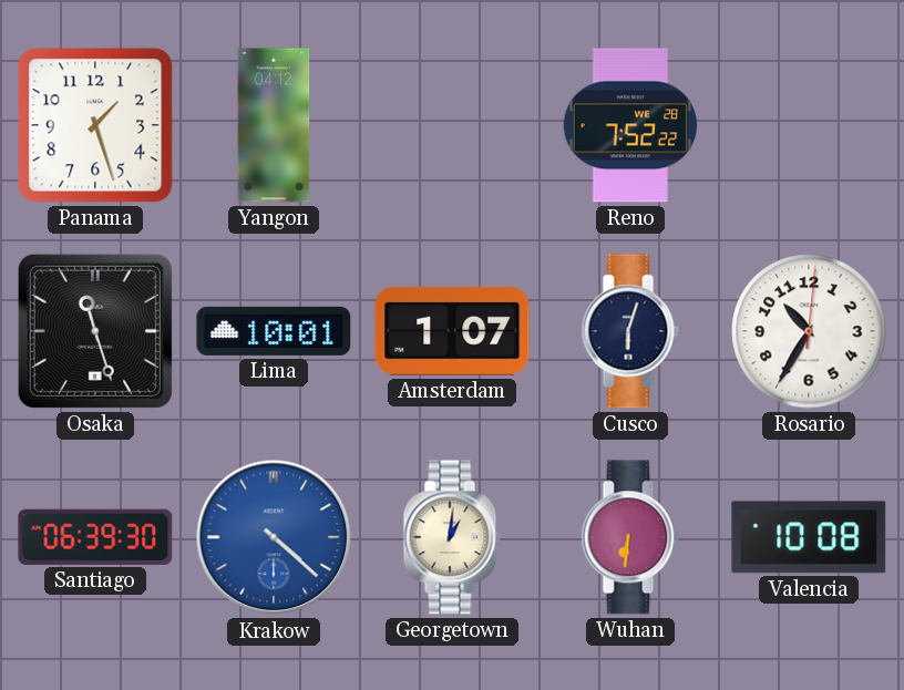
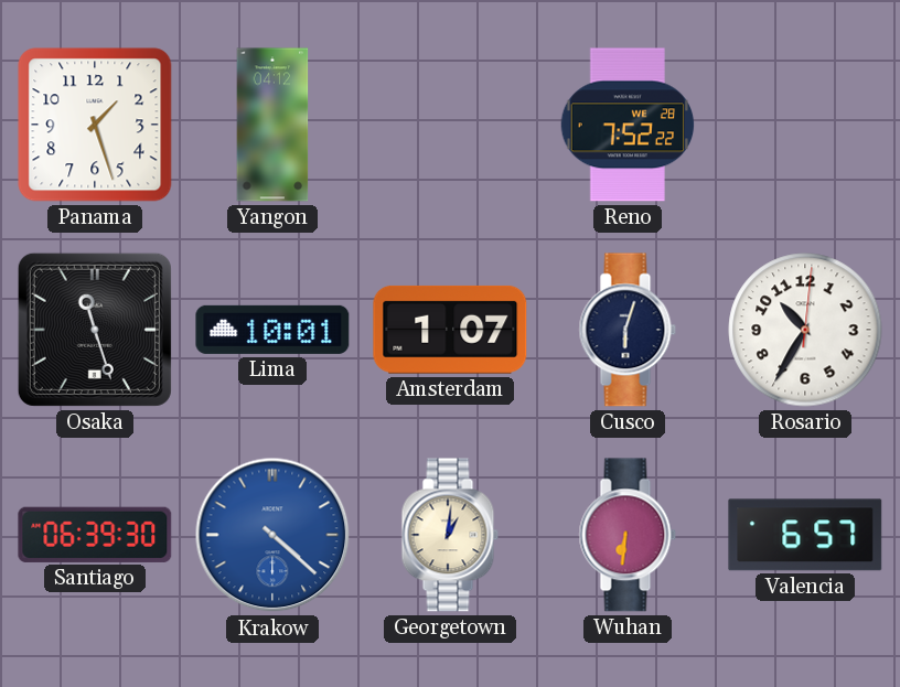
Valencia: 10:08 -> 6:57 (805, 535)
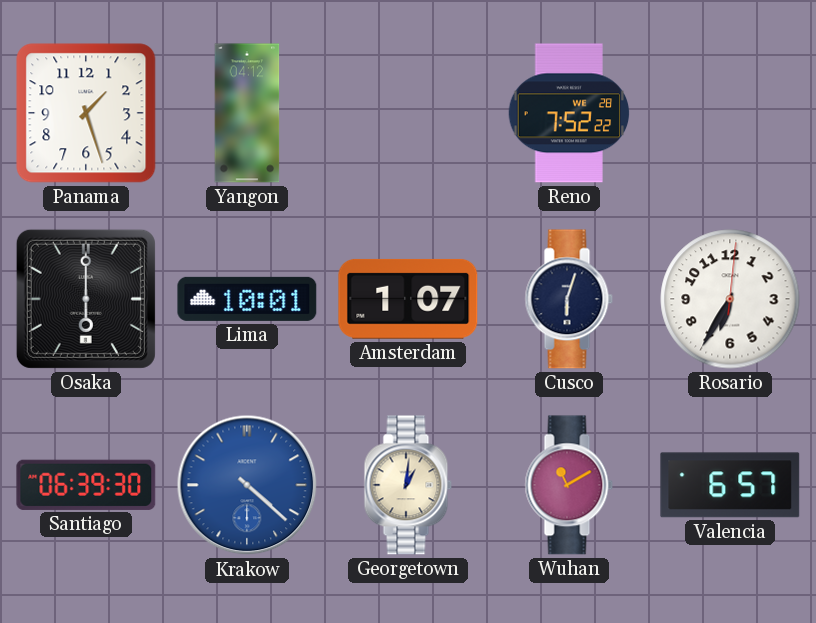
Osaka: 11:27 -> 6:00 (86, 299)
Rosario: 10:35 -> 6:35 (730, 299)
Wuhan: 6:31 -> 11:10 (569, 485)
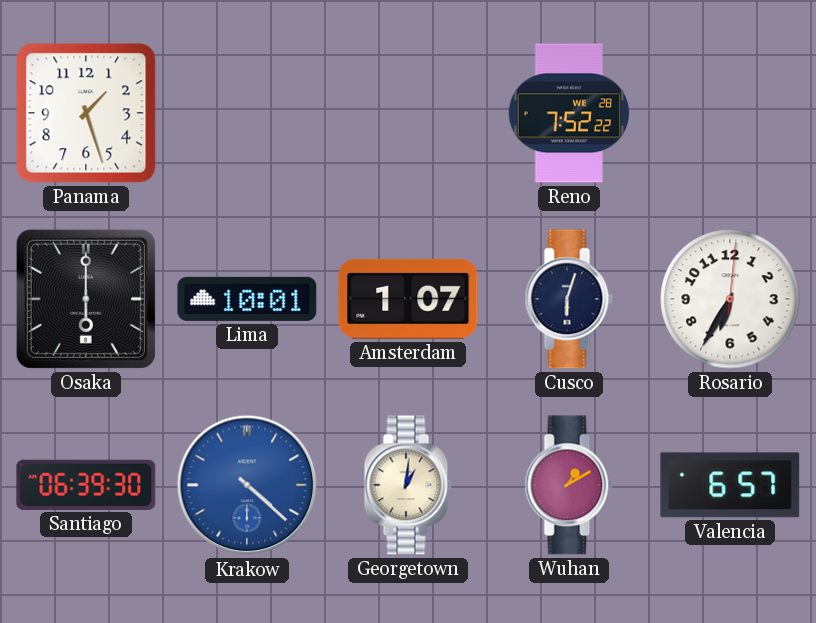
Yangon: 04:12 -> none (247, 113)
Wuhan: 11:10 -> 1:10 (569, 485)
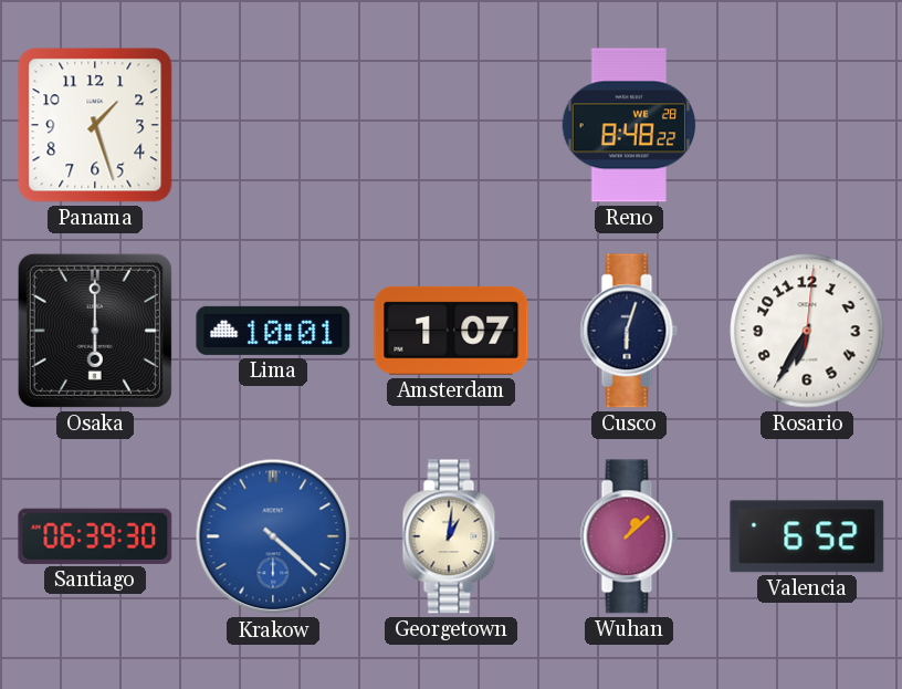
Reno: 7:52 -> 8:48 (629, 125)
Wuhan: 1:10 -> 1:08 (629, 536)
Valencia: 6:57 -> 6:52 (807, 536)
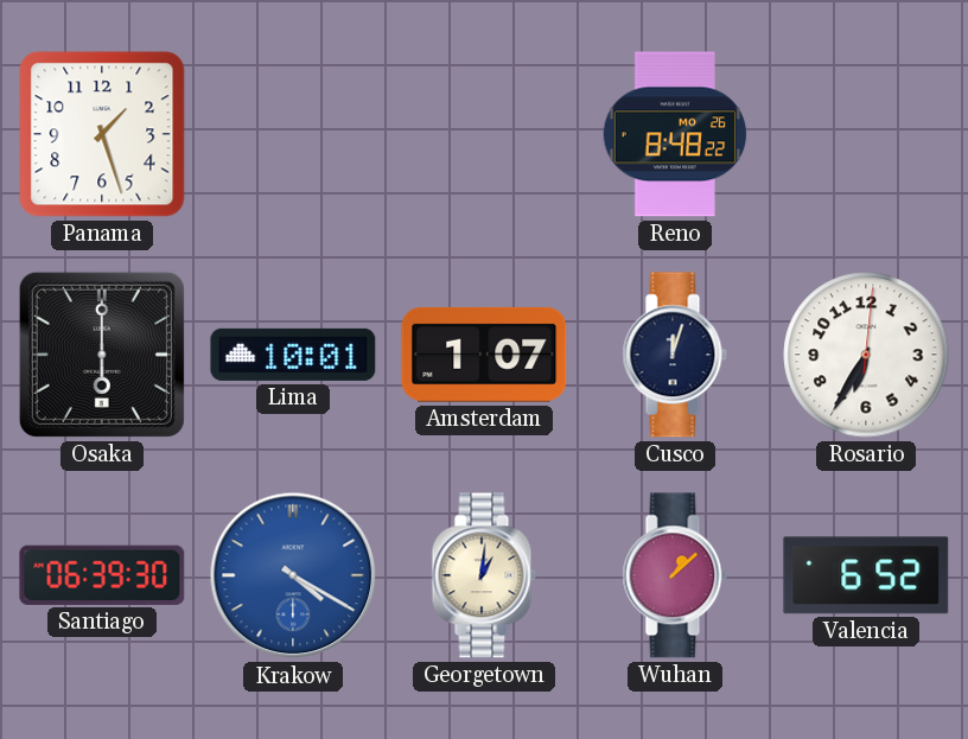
Reno date: WE 28 -> MO 26 (675, 134)
Cusco: 6:03 -> 12:03 (675, 355)
Krakow: 4:22 -> 4:20 (293, 575)
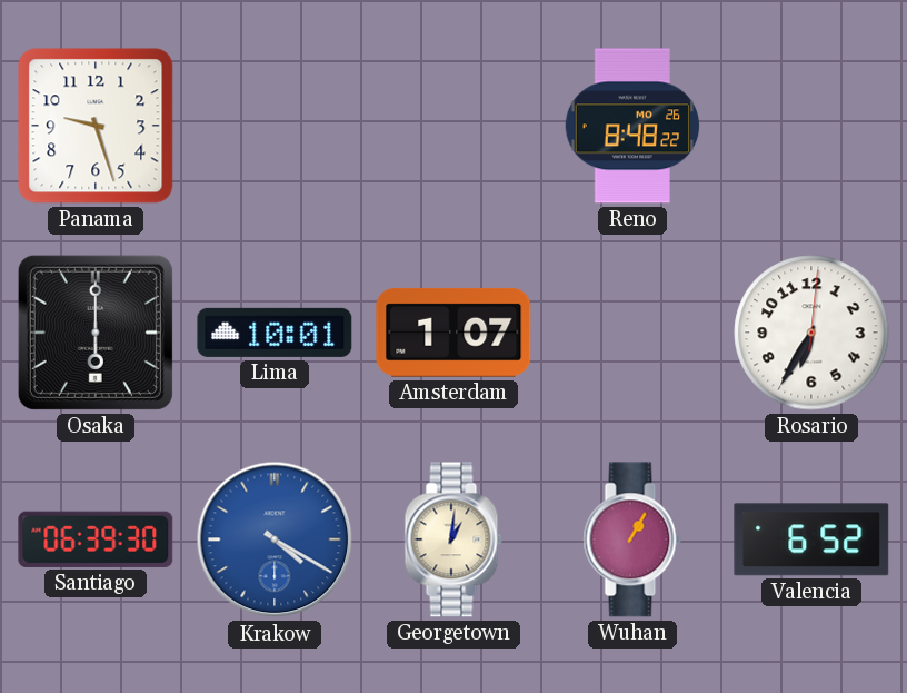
Panama: 1:27 -> 9:27 (96, 126)
Cusco: 12:03 -> none (675, 355)
Wuhan: 1:08 -> 1:05 (632, 539)
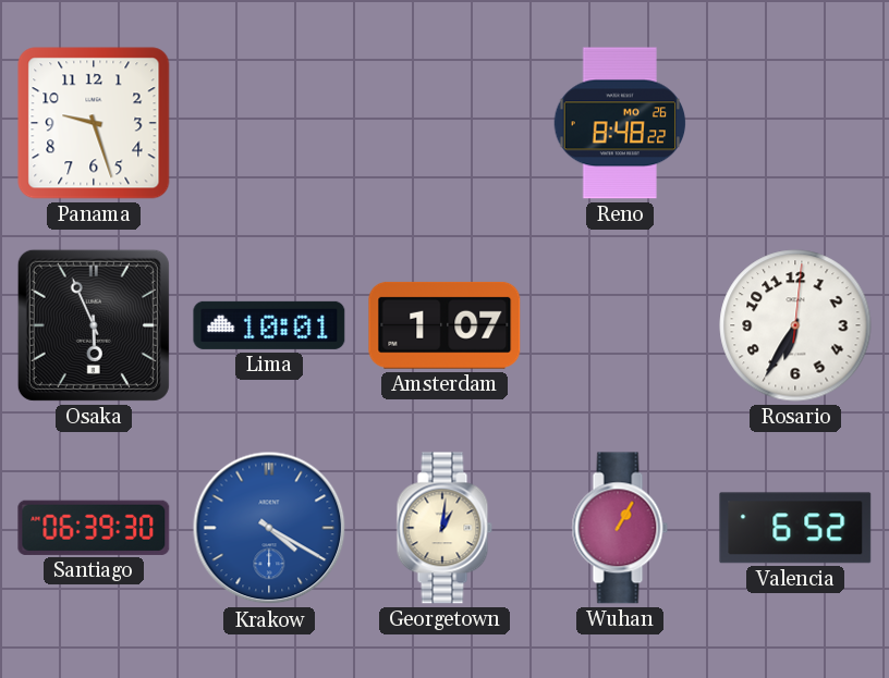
Osaka: 6:00 -> 5:56 (94, 325)
